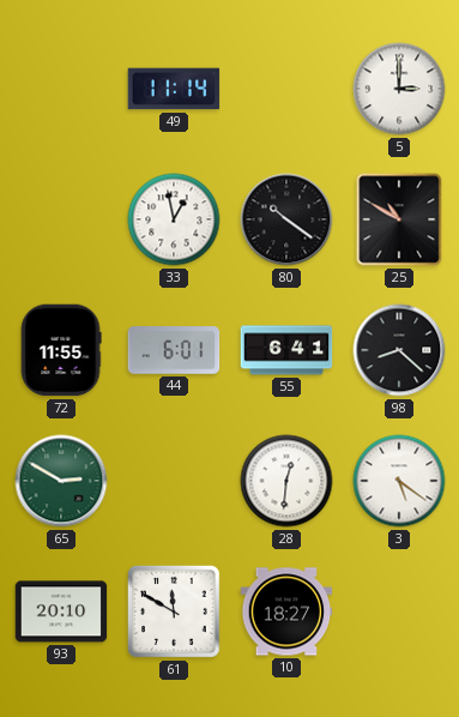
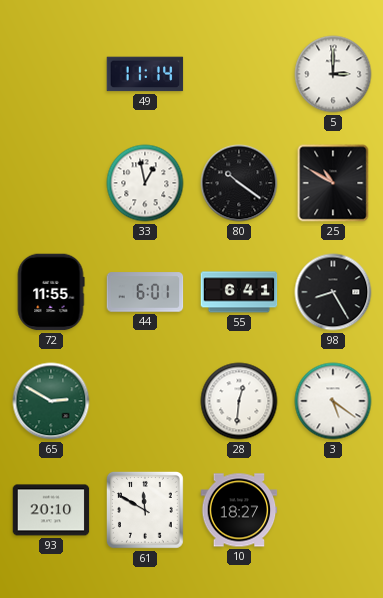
98: 8:22 -> 8:25 (333, 292)
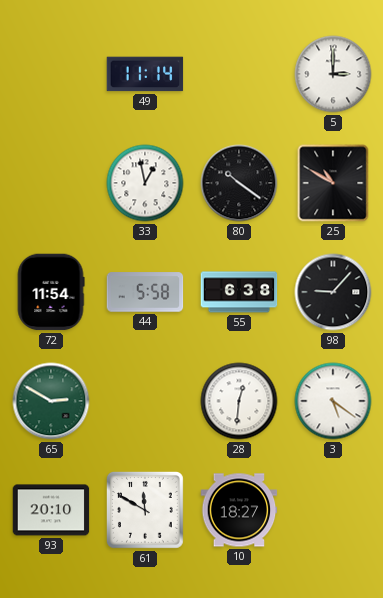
72: 11:55 -> 11:54 (51, 292)
44: 6:01 -> 5:58 (145, 292)
55: 6:41 -> 6:38 (239, 292)
98: 8:25 -> 9:07 (333, 292)
